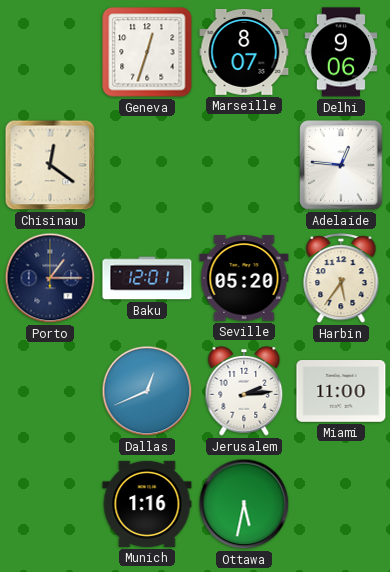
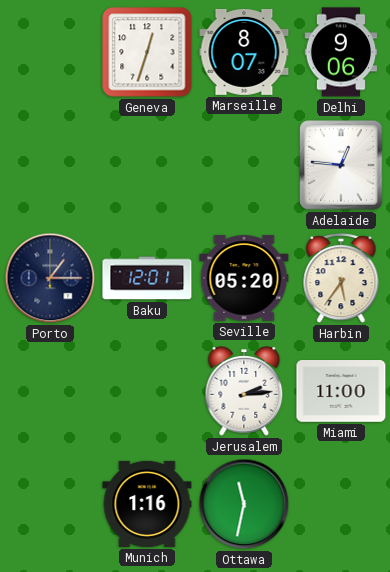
Chisinau: 12:21 -> none (50, 165)
Dallas: 12:41 -> none (147, 391)
Ottawa: 5:32 -> 11:32 (244, 504)
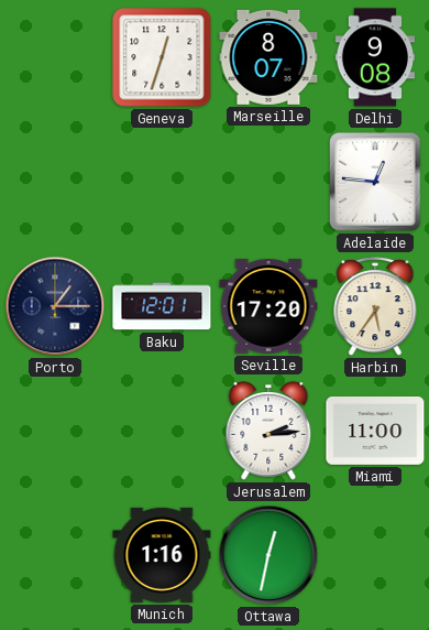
Delhi: 9:06 -> 9:08 (375, 57)
Seville: 05:20 -> 17:20 (268, 306)
Ottawa: 11:32 -> 12:32 (268, 555)
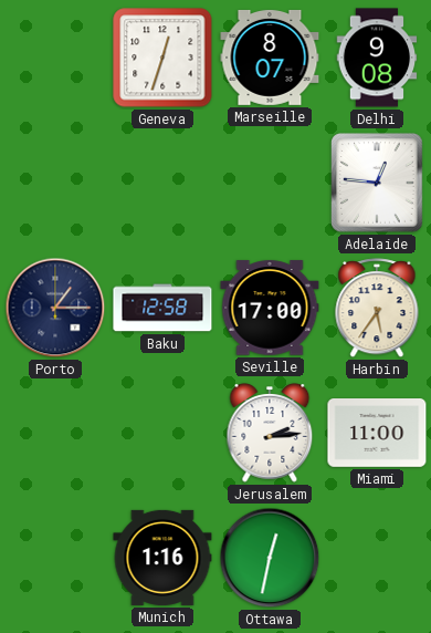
Baku: 12:01 -> 12:58 (162, 308)
Seville: 17:20 -> 17:00 (270, 308)
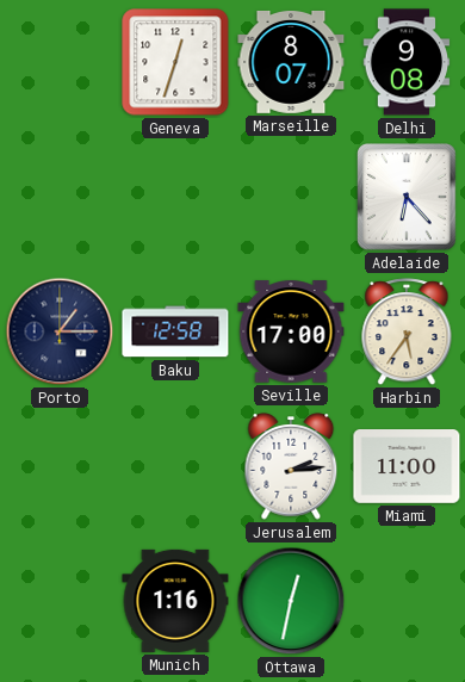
Adelaide: 12:46 -> 6:23 (407, 197)
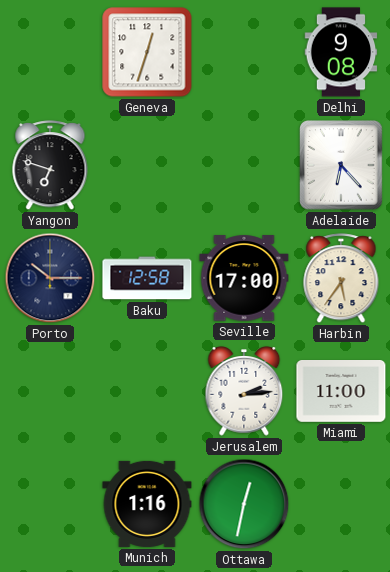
Marseille: 8:07 -> none (291, 62)
Yangon: none -> 6:48 (50, 166)
Porto: 1:15 -> 10:15 (50, 278)
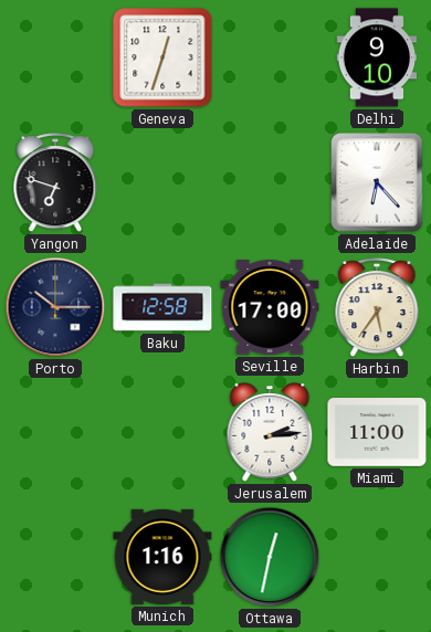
Delhi: 9:08 -> 9:10 (377, 57)
